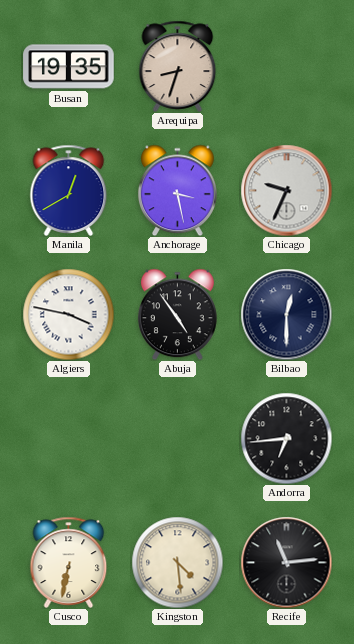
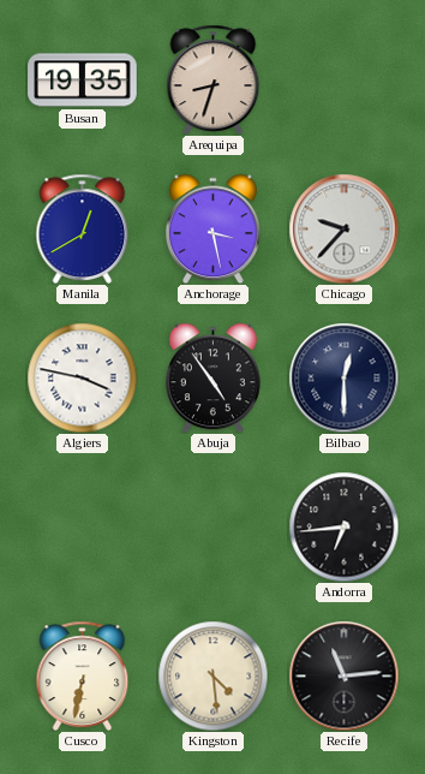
Chicago: 9:34 -> 9:37 (343, 228)
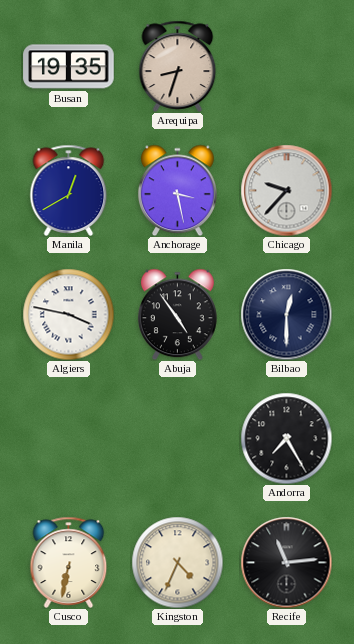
Andorra: 6:44 -> 7:25 (286, 438)
Kingston: 4:29 -> 4:34 (177, 562)
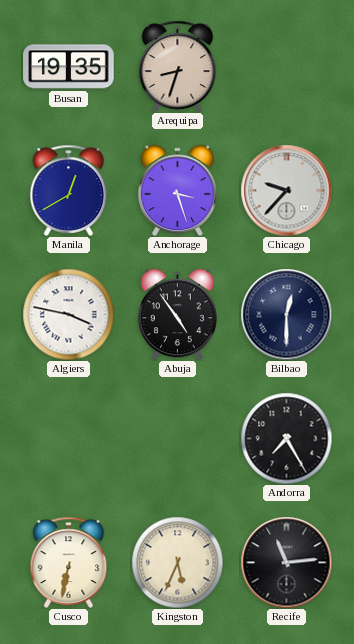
Anchorage: 3:28 -> 3:27 (177, 190)
Kingston: 4:34 -> 5:34 (177, 562)
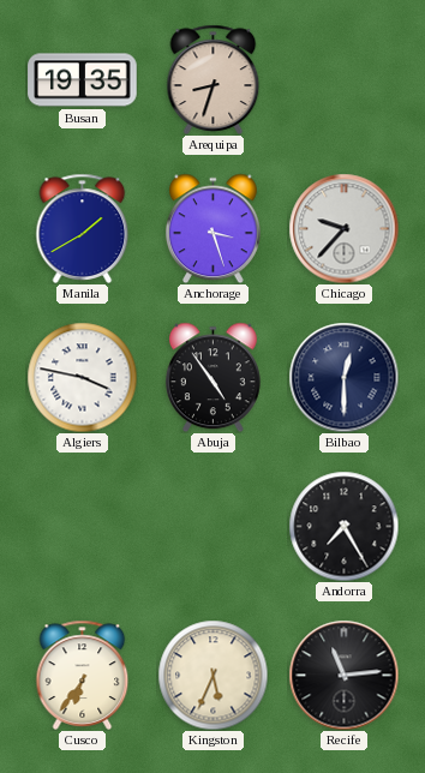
Manila: 12:40 -> 1:40 (83, 228)
Cusco: 6:32 -> 6:36 (83, 675)
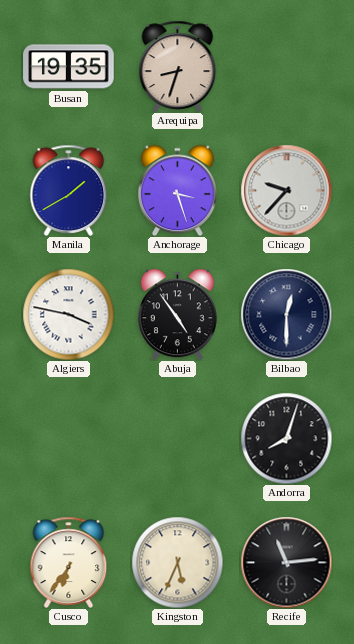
Andorra: 7:25 -> 8:03 (286, 438)
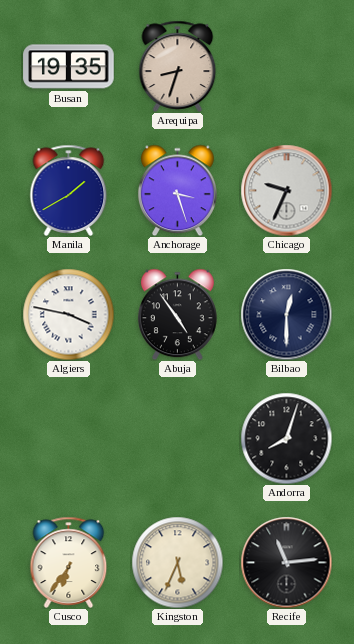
Chicago: 9:37 -> 9:34 (286, 190)
